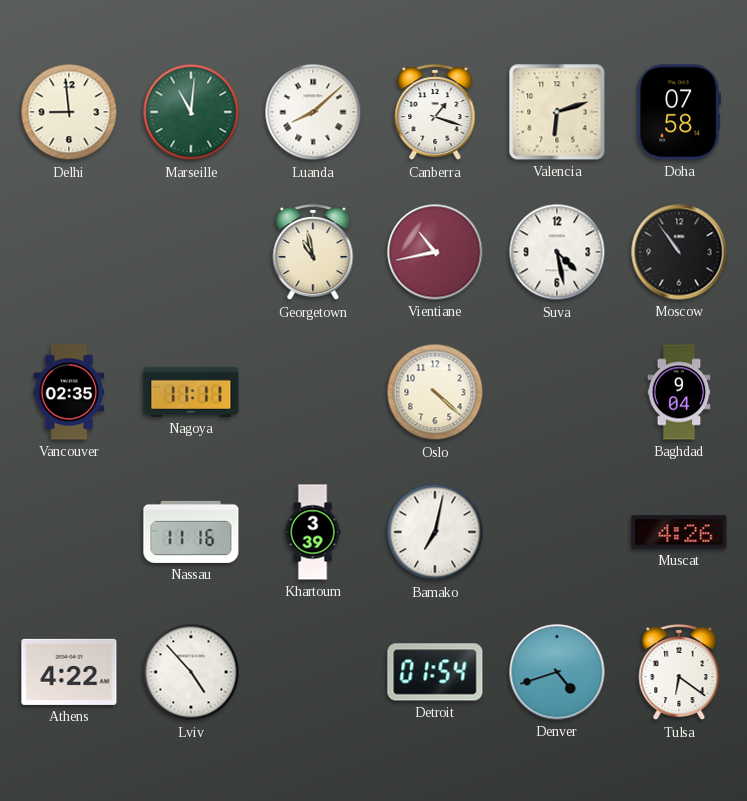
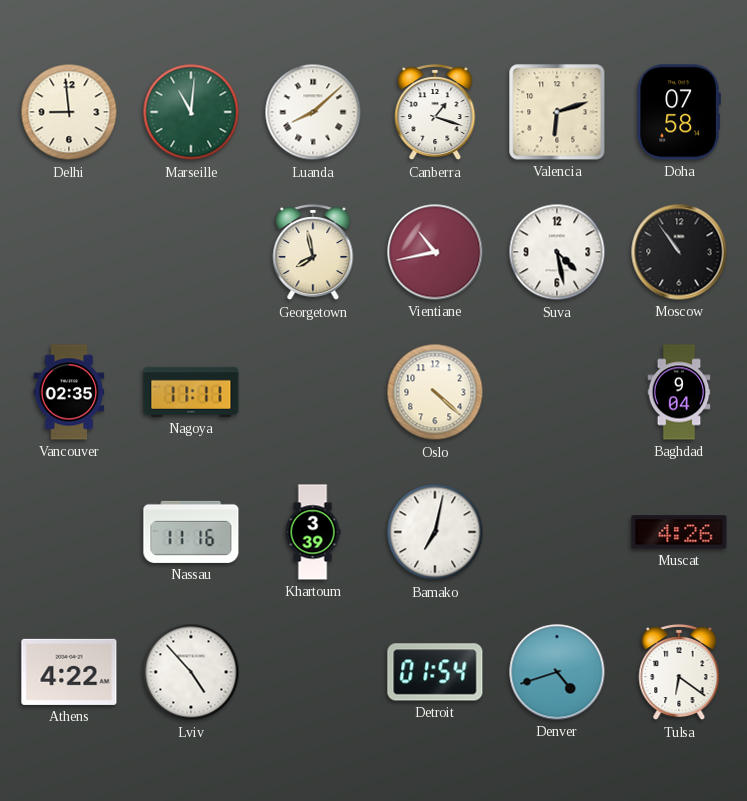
Georgetown: 10:58 -> 7:58 (313, 252)
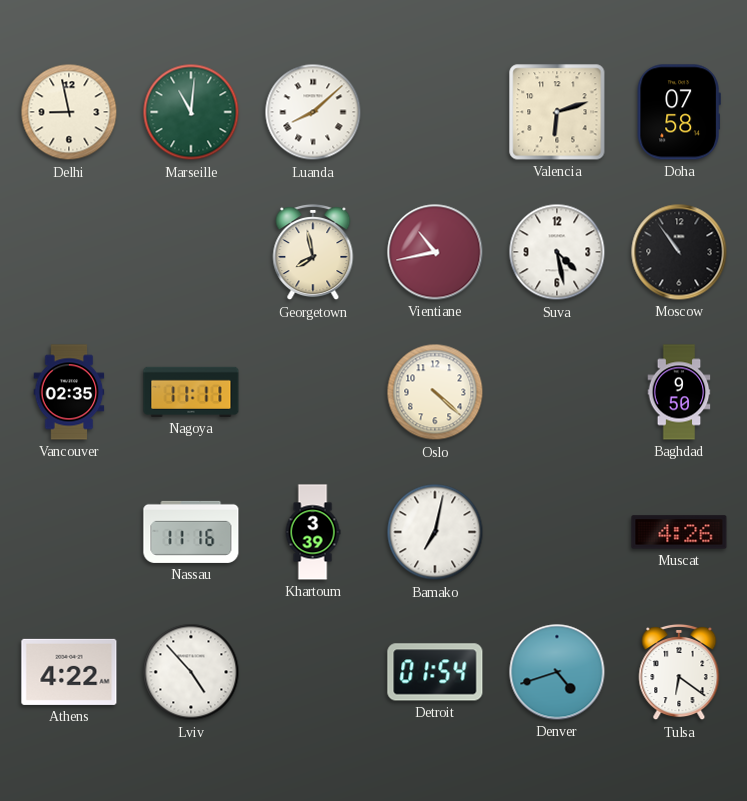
Delhi: 8:59 -> 8:58 (69, 112)
Canberra: 1:18 -> none (435, 112)
Baghdad: 9:04 -> 9:50 (679, 392)
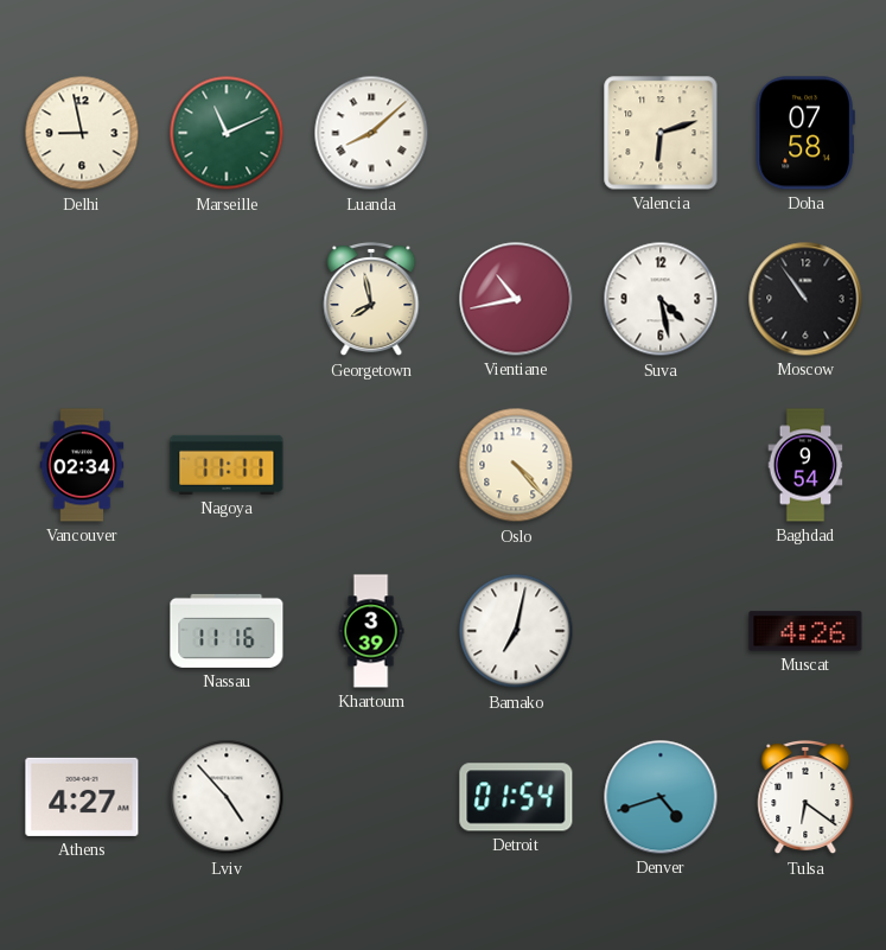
Marseille: 11:01 -> 11:11 (227, 133)
Vancouver: 02:35 -> 02:34 (82, 465)
Oslo: 4:22 -> 4:23 (516, 465)
Baghdad: 9:50 -> 9:54 (805, 465)
Athens: 4:22 -> 4:27 (82, 797)
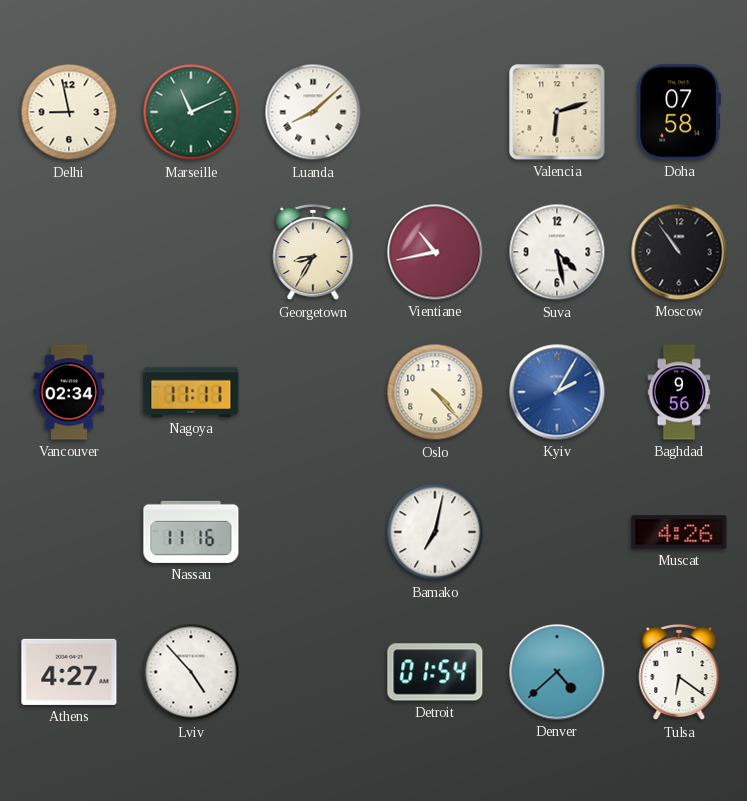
Georgetown: 7:58 -> 8:35 (313, 252)
Kyiv: none -> 2:05 (557, 392)
Baghdad: 9:54 -> 9:56 (679, 392)
Khartoum: 3:39 -> none (371, 631)
Denver: 4:42 -> 4:38 (557, 672)
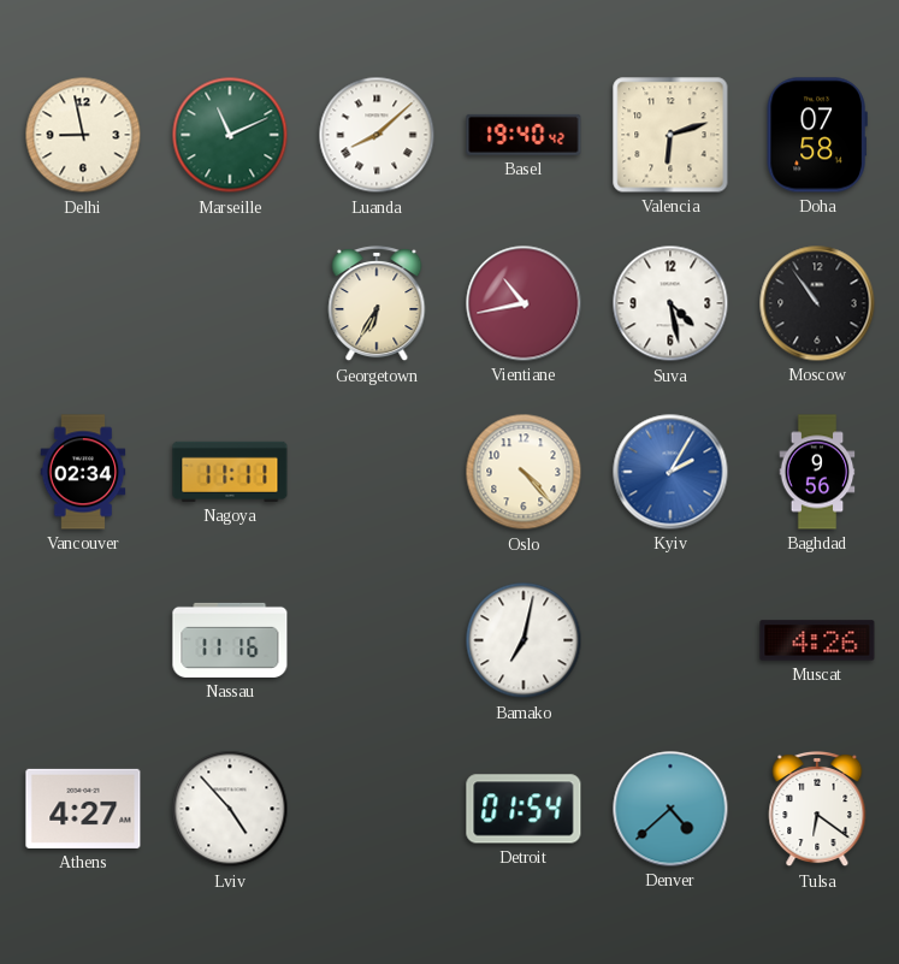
Basel: none -> 19:40 (524, 135)
Georgetown: 8:35 -> 6:35 (377, 303)
